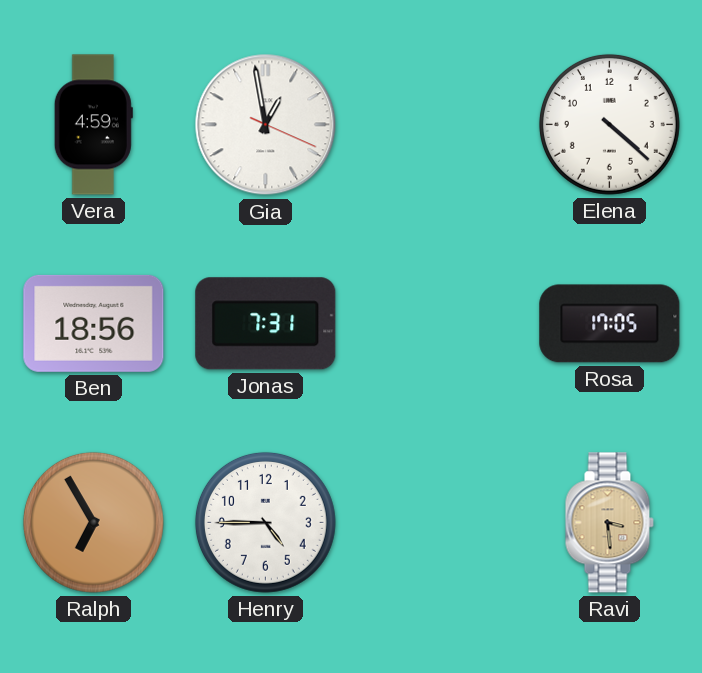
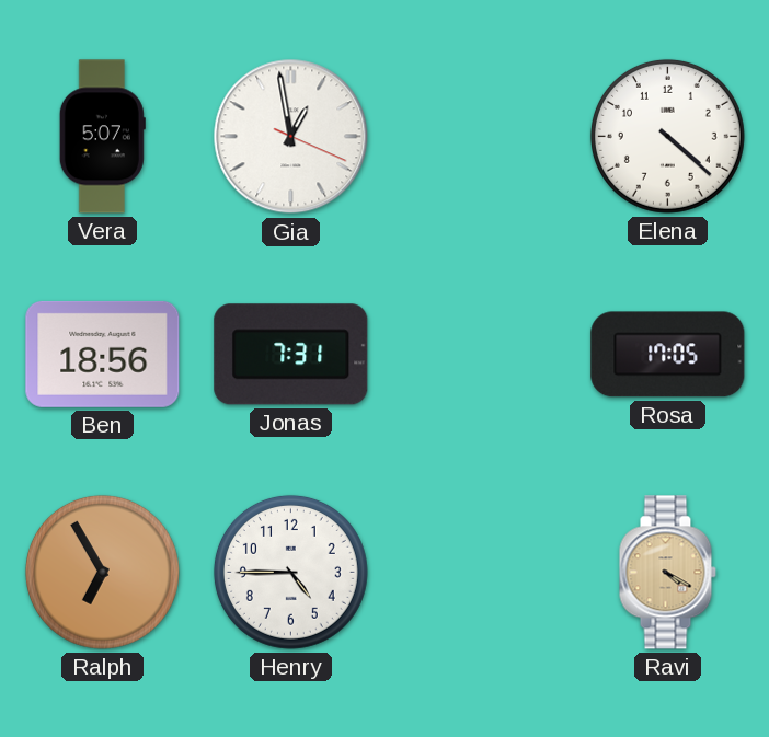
Vera: 4:59 -> 5:07 (102, 137)
Ravi: 3:29 -> 4:20 (667, 573)
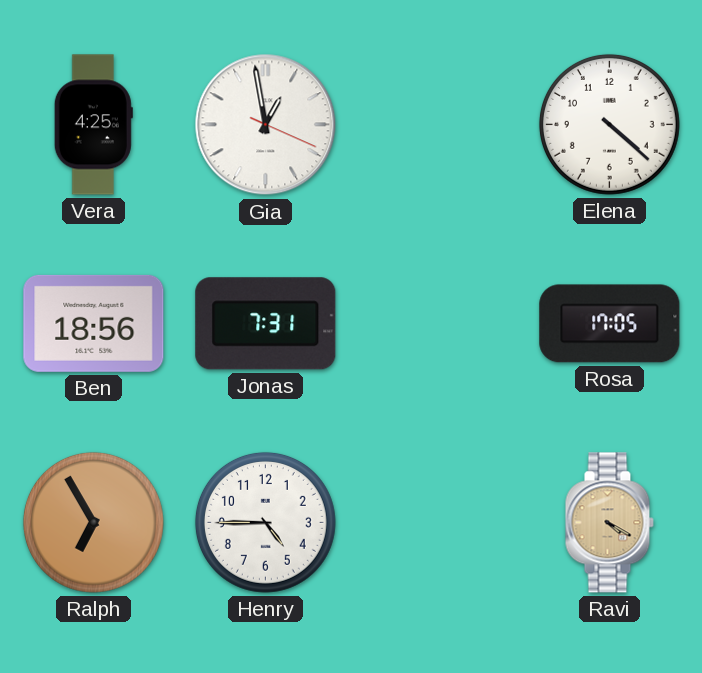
Vera: 5:07 -> 4:25 (93, 125)
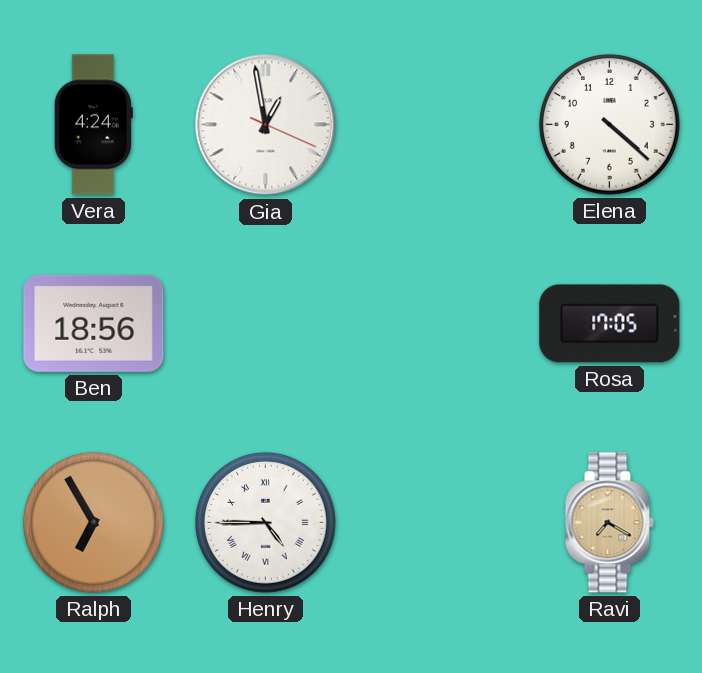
Vera: 4:25 -> 4:24 (93, 125)
Jonas: 7:31 -> none (266, 324)
Henry numerals: Arabic -> Roman (265, 522)
Ravi: 4:20 -> 7:20 (609, 523)
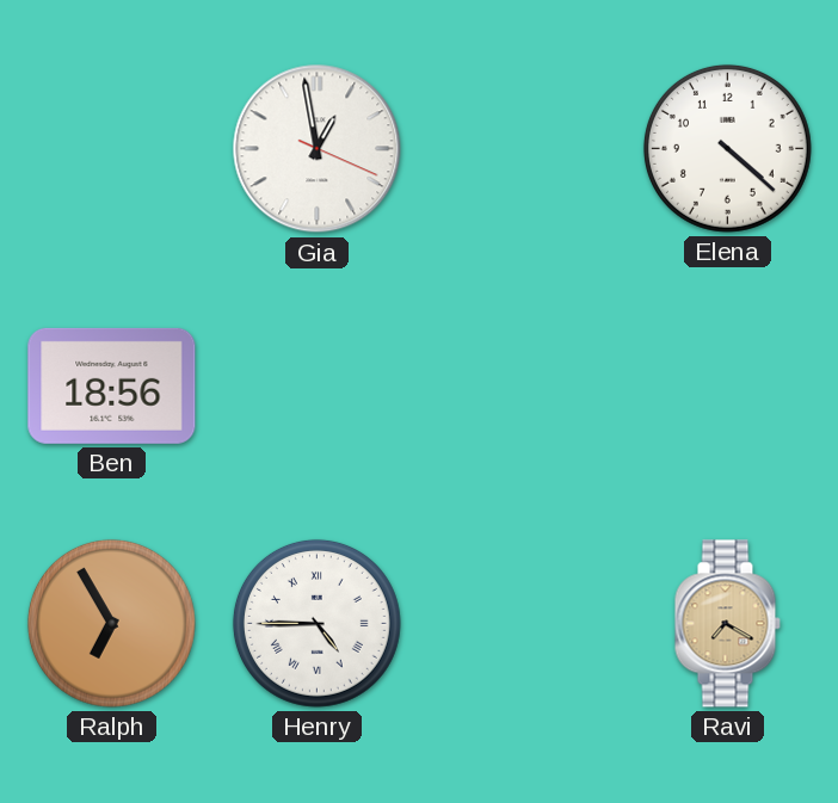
Vera: 4:24 -> none (93, 125)
Rosa: 17:05 -> none (610, 324)
